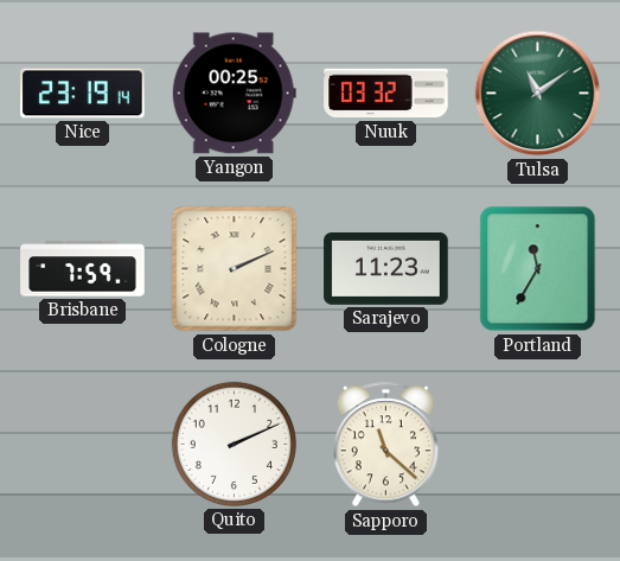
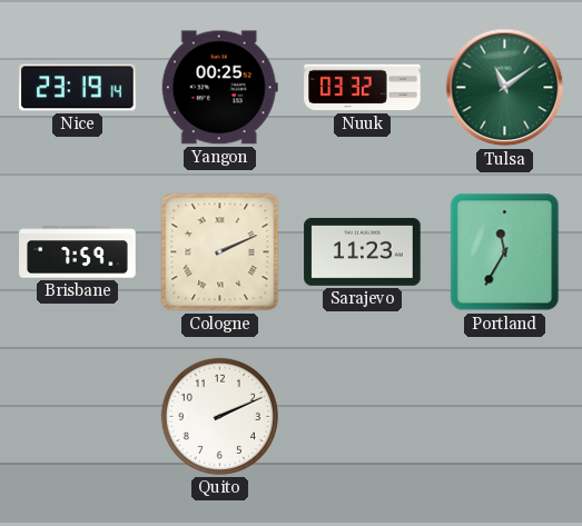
Sapporo: 11:22 -> none (385, 445)
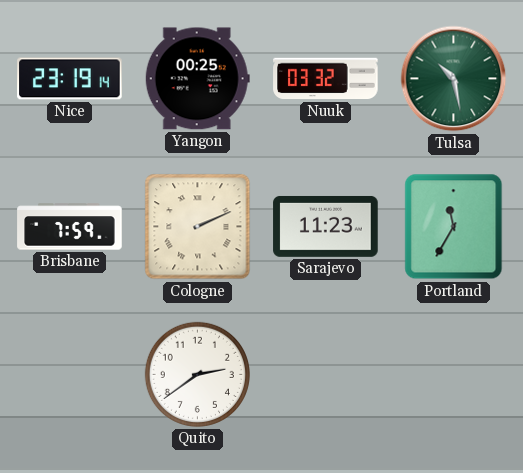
Tulsa: 11:09 -> 10:28 (454, 79)
Quito: 2:11 -> 2:39 (197, 374)
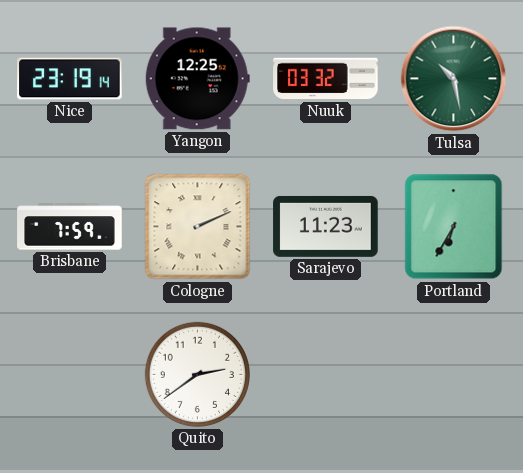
Yangon: 00:25 -> 12:25 (197, 79)
Portland: 11:35 -> 6:35 (454, 227)
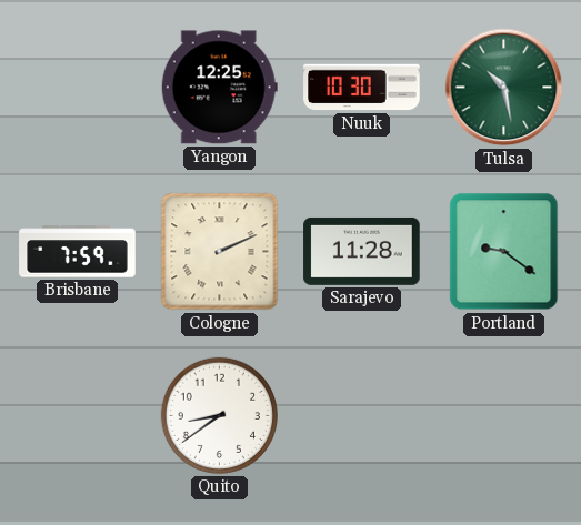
Nice: 23:19 -> none (70, 79)
Nuuk: 03:32 -> 10:30 (362, 88)
Sarajevo: 11:23 -> 11:28 (362, 251)
Portland: 6:35 -> 9:21 (504, 252)
Quito: 2:39 -> 8:39 (219, 415)
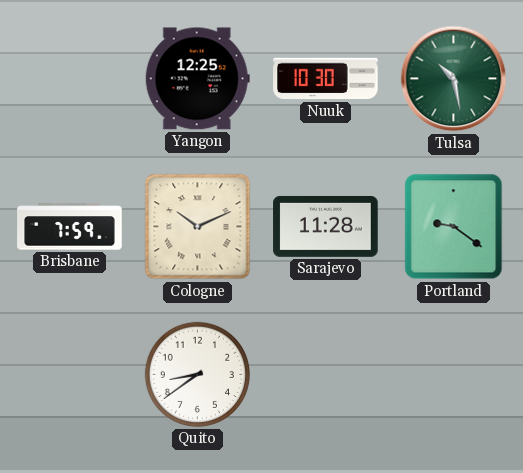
Cologne: 2:11 -> 10:11 (198, 227)
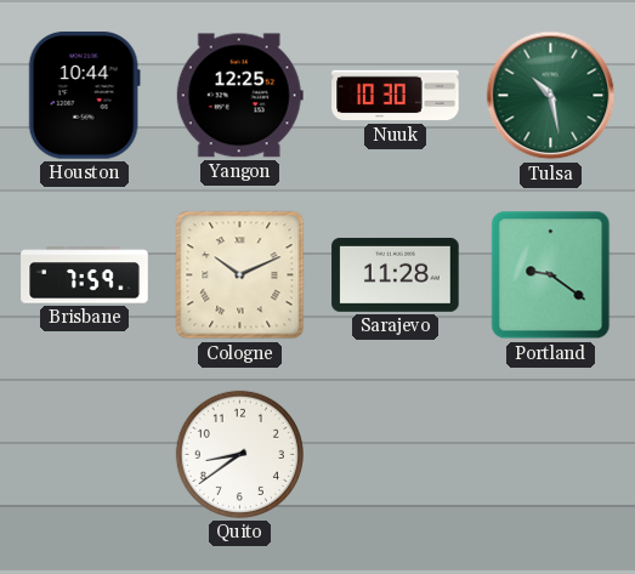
Houston: none -> 10:44 (84, 96)
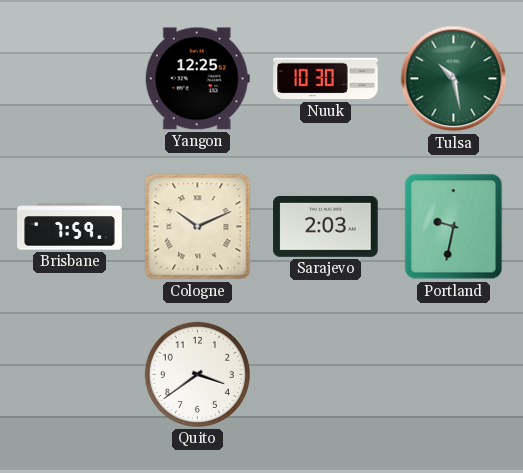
Houston: 10:44 -> none (84, 96)
Sarajevo: 11:28 -> 2:03 (326, 226)
Portland: 9:21 -> 9:32 (454, 227)
Quito: 8:39 -> 3:39 (197, 374)
